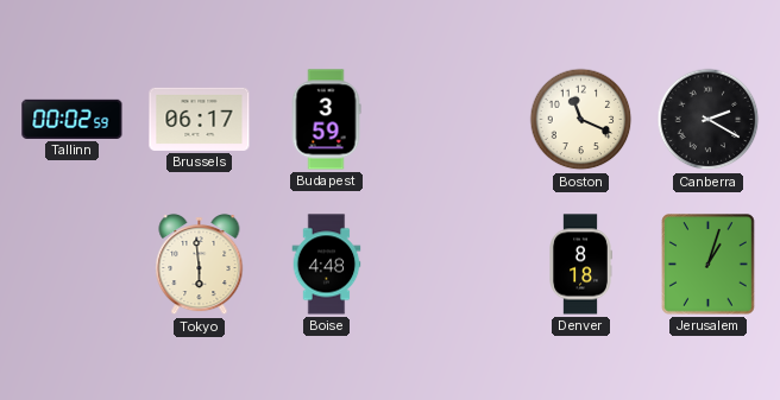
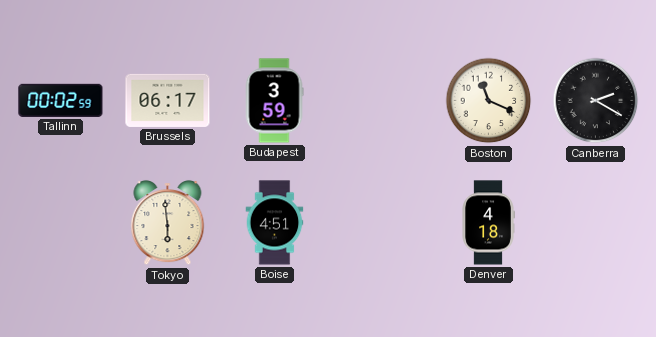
Boise: 4:48 -> 4:51 (275, 223)
Denver: 8:18 -> 4:18 (488, 223)
Jerusalem: 1:03 -> none (709, 265)
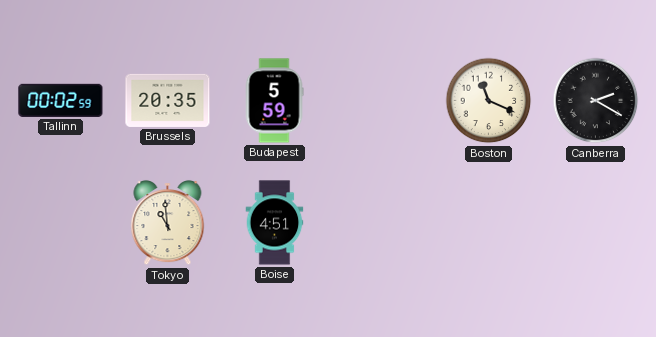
Brussels: 06:17 -> 20:35 (168, 100)
Budapest: 3:59 -> 5:59 (274, 101)
Tokyo: 5:59 -> 10:59 (168, 223)
Denver: 4:18 -> none (488, 223)
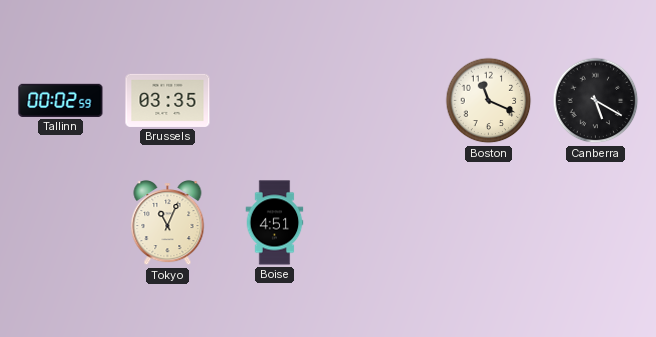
Brussels: 20:35 -> 03:35 (168, 100)
Budapest: 5:59 -> none (274, 101)
Canberra: 2:20 -> 5:20 (596, 101)
Tokyo: 10:59 -> 11:04 (168, 223)
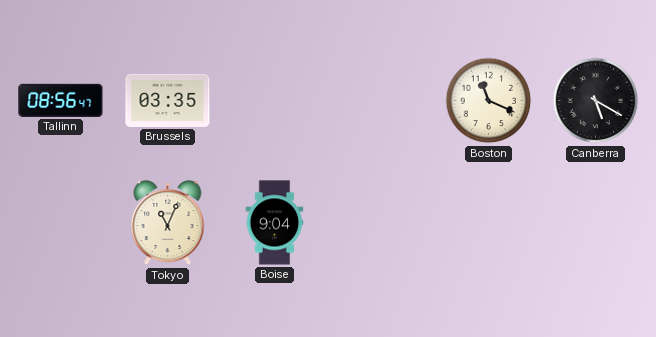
Tallinn: 00:02 -> 08:56 (61, 100)
Boise: 4:51 -> 9:04 (275, 223)
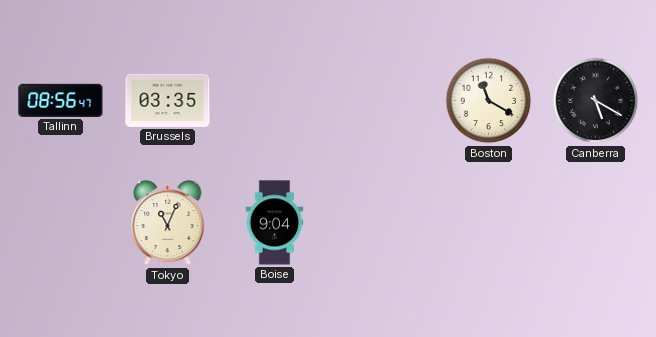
Boston: 11:19 -> 11:20 (489, 101)
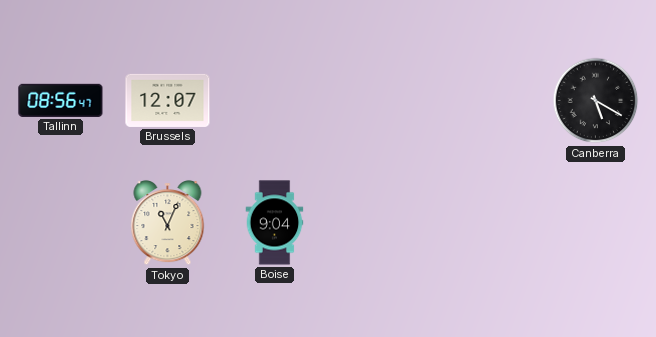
Brussels: 03:35 -> 12:07 (168, 100)
Boston: 11:20 -> none (489, 101)
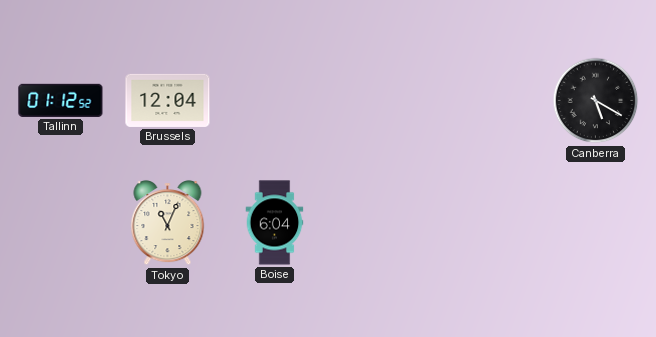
Tallinn: 08:56 -> 01:12 (61, 100)
Brussels: 12:07 -> 12:04 (168, 100)
Boise: 9:04 -> 6:04 (275, 223)
